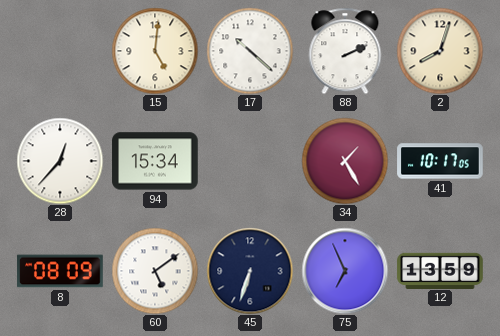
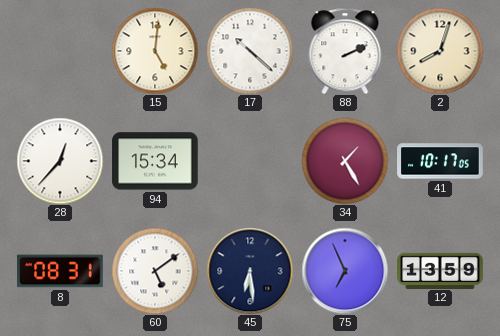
8: 08:09 -> 08:31 (60, 271)
45: 6:33 -> 6:29 (250, 271)
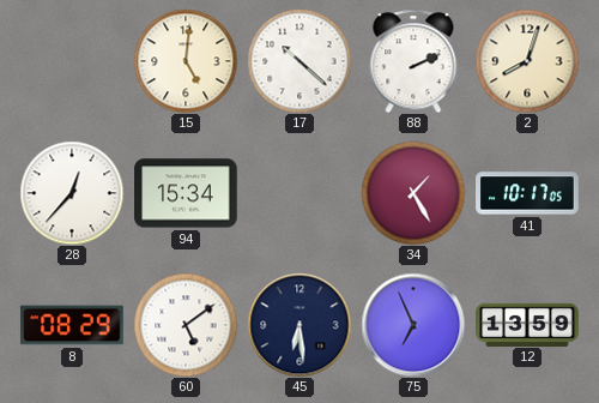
8: 08:31 -> 08:29 (72, 325)
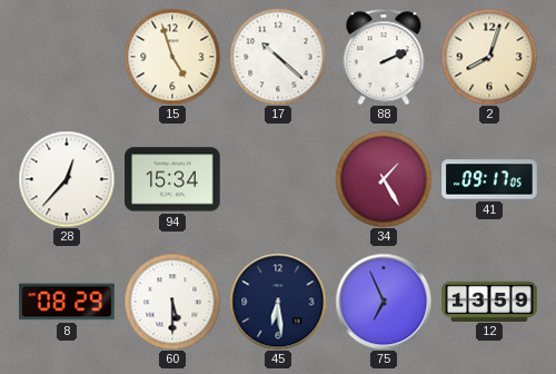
15: 5:01 -> 4:57 (172, 57)
41: 10:17 -> 09:17 (489, 179)
60: 5:09 -> 5:30 (172, 302)
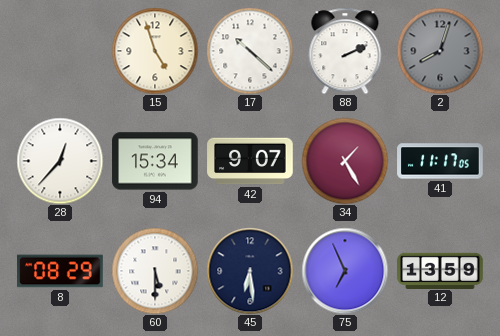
2 dial: cream -> grey (440, 51)
42: none -> 9:07 (250, 161)
41: 09:17 -> 11:17 (440, 161)
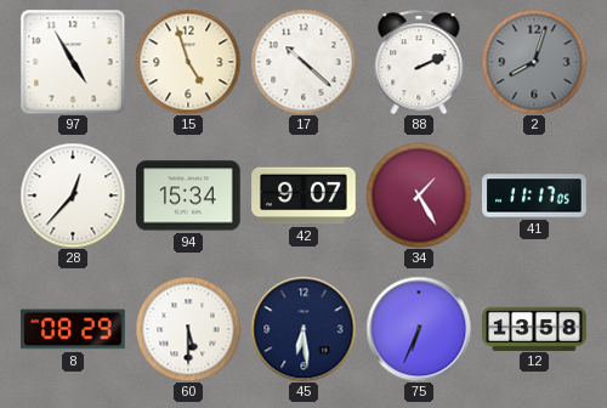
97: none -> 4:55 (73, 62)
75: 6:56 -> 6:34 (419, 329)
12: 13:59 -> 13:58 (534, 328)
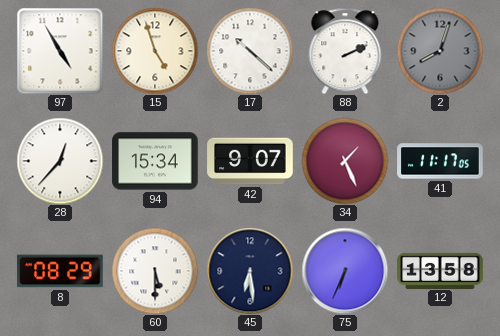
34: 1:25 -> 1:26 (345, 161)
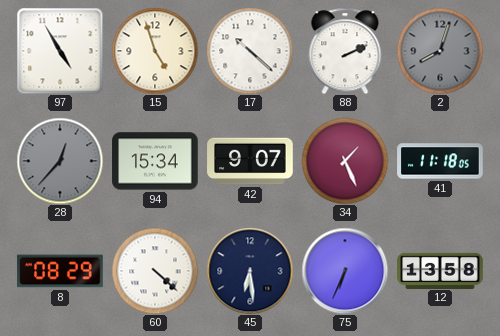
28 dial: white -> grey (60, 161)
41: 11:17 -> 11:18 (440, 161)
60: 5:30 -> 4:22 (155, 271)
